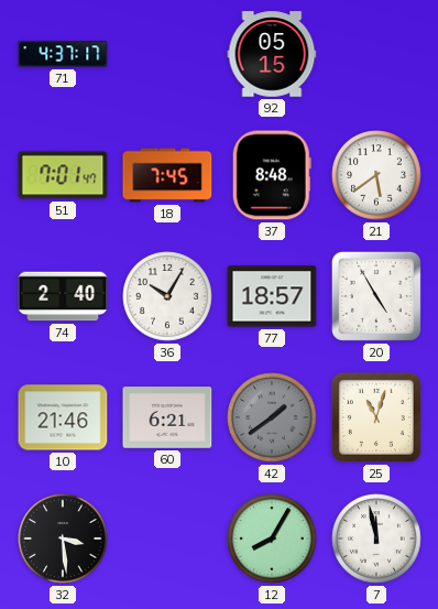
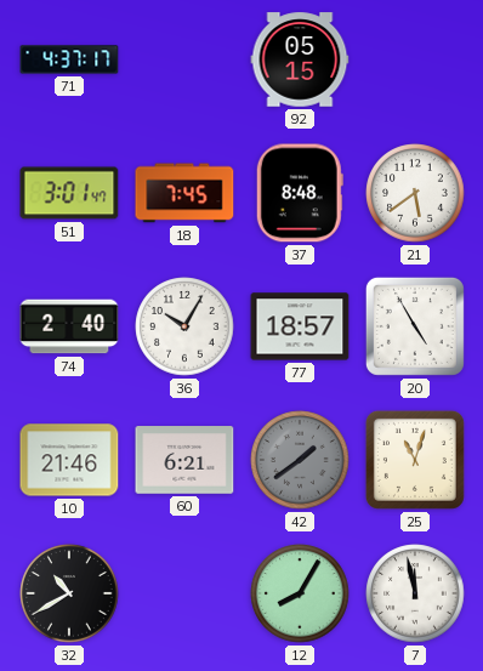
51: 7:01 -> 3:01 (69, 193)
32: 3:29 -> 10:40 (69, 593)
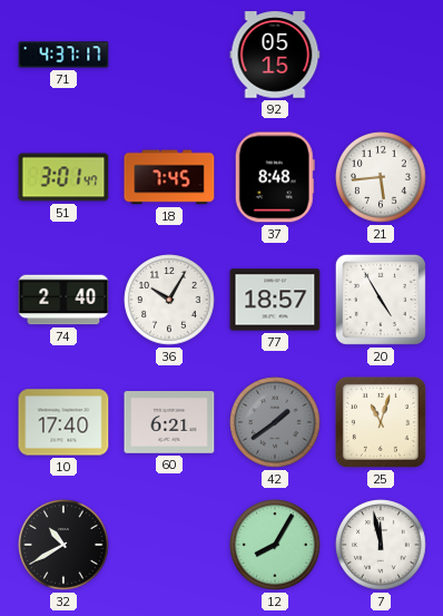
21: 5:39 -> 5:44 (381, 177)
10: 21:46 -> 17:40 (63, 422)
